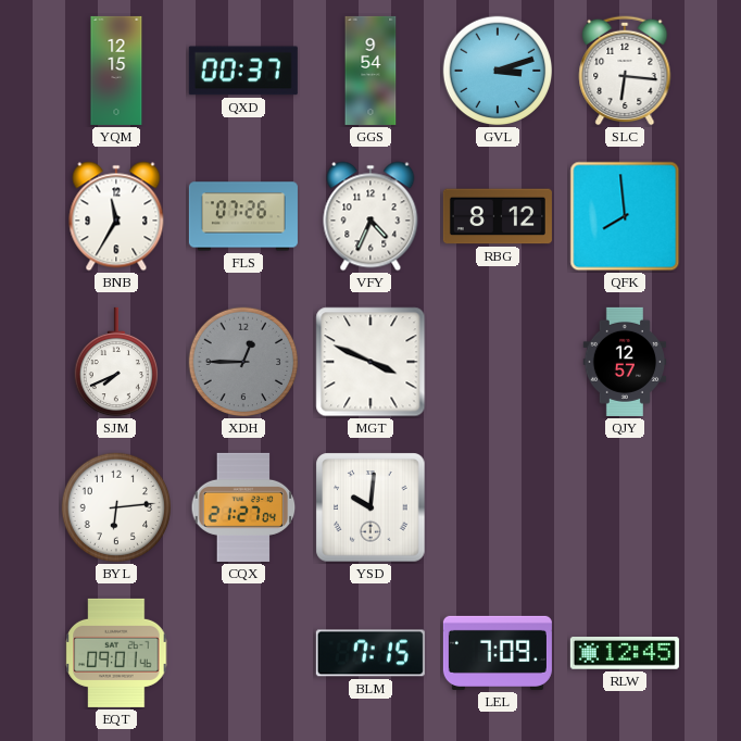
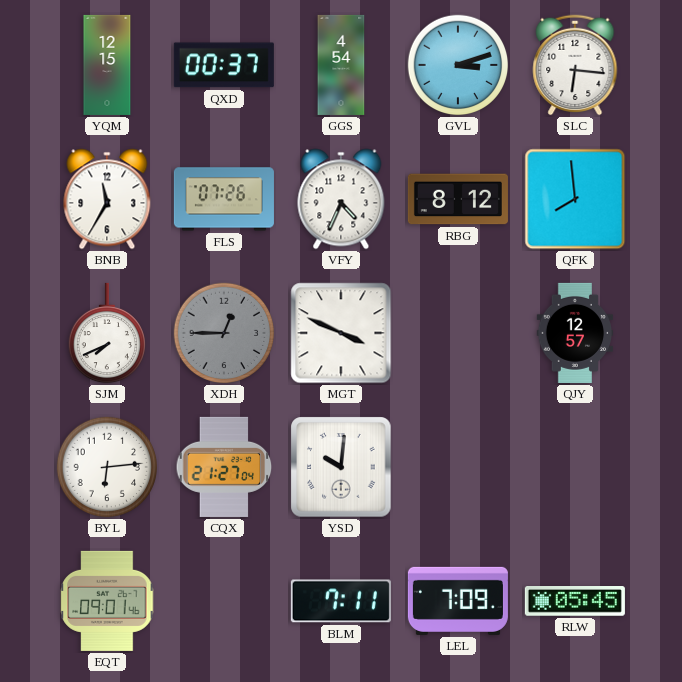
GGS: 9:54 -> 4:54 (341, 65)
BLM: 7:15 -> 7:11 (341, 601)
RLW: 12:45 -> 05:45 (575, 602)
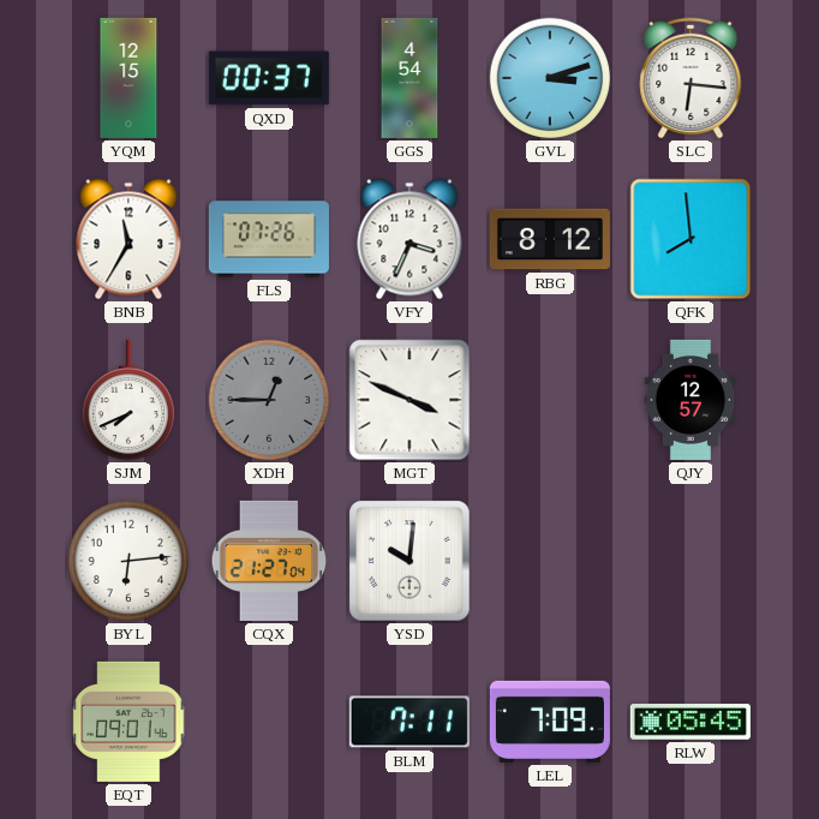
VFY: 4:34 -> 3:34 (409, 239)
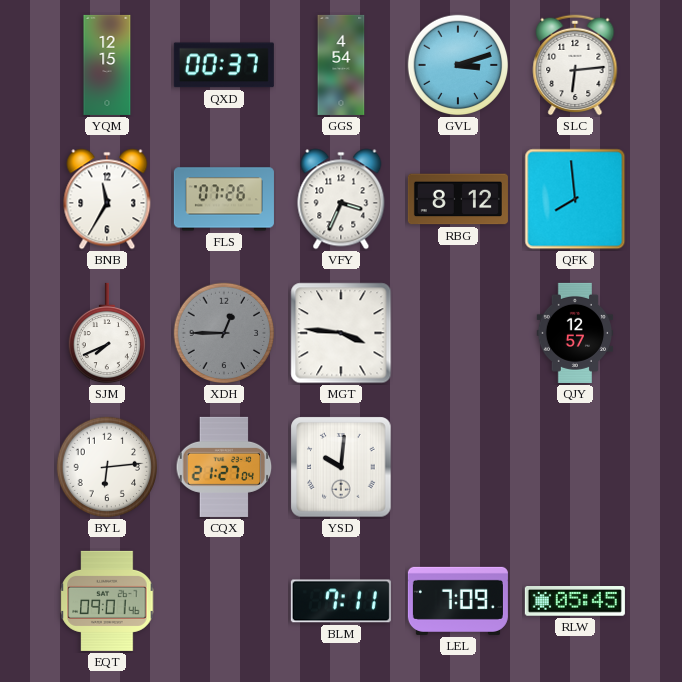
SLC: 6:16 -> 6:14 (575, 65)
MGT: 3:49 -> 3:46 (341, 333)
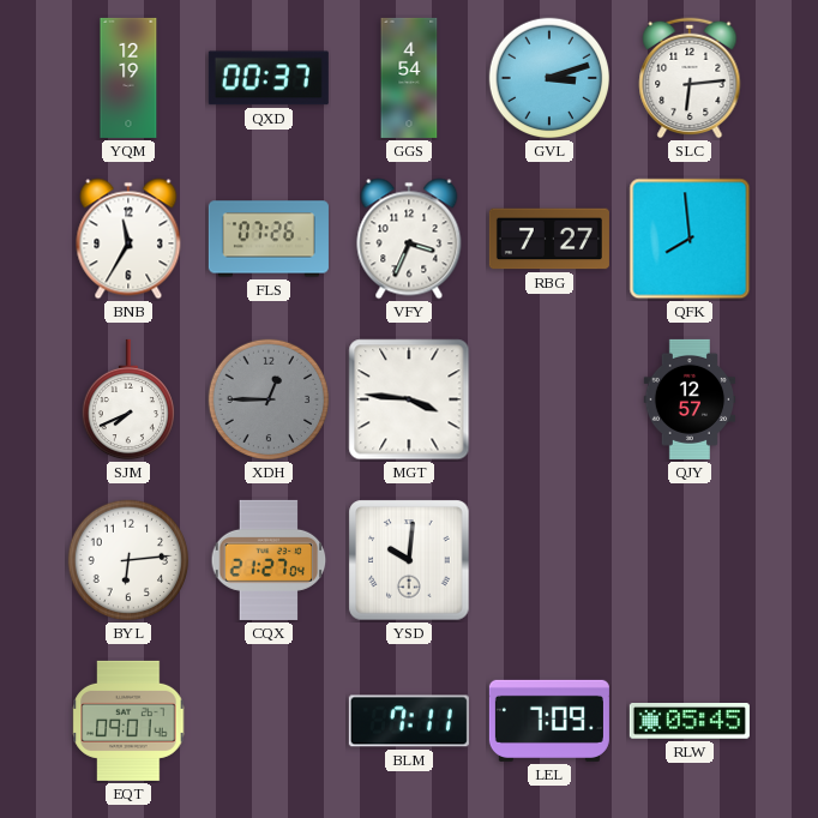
YQM: 12:15 -> 12:19 (128, 78)
RBG: 8:12 -> 7:27 (549, 239)
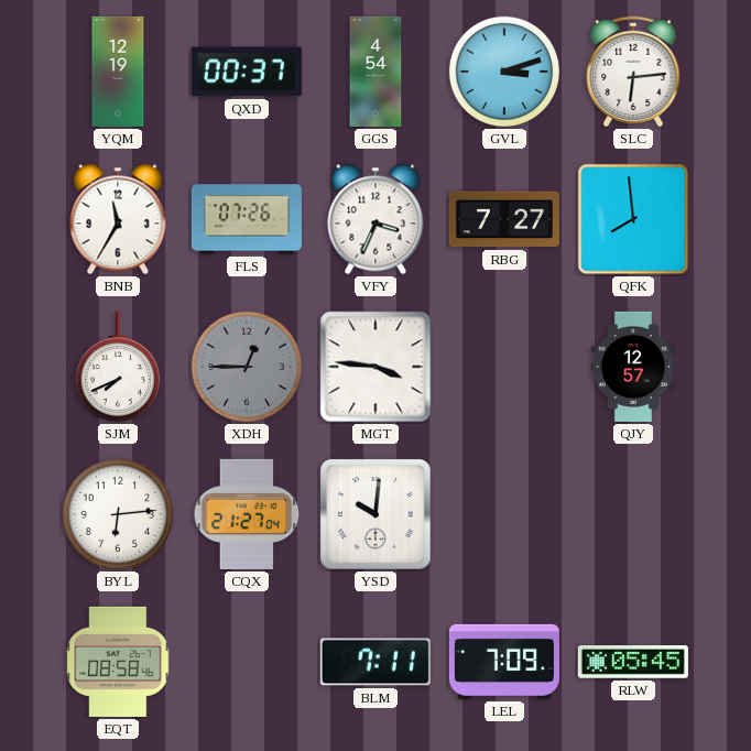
EQT: 09:01 -> 08:58 (118, 662)
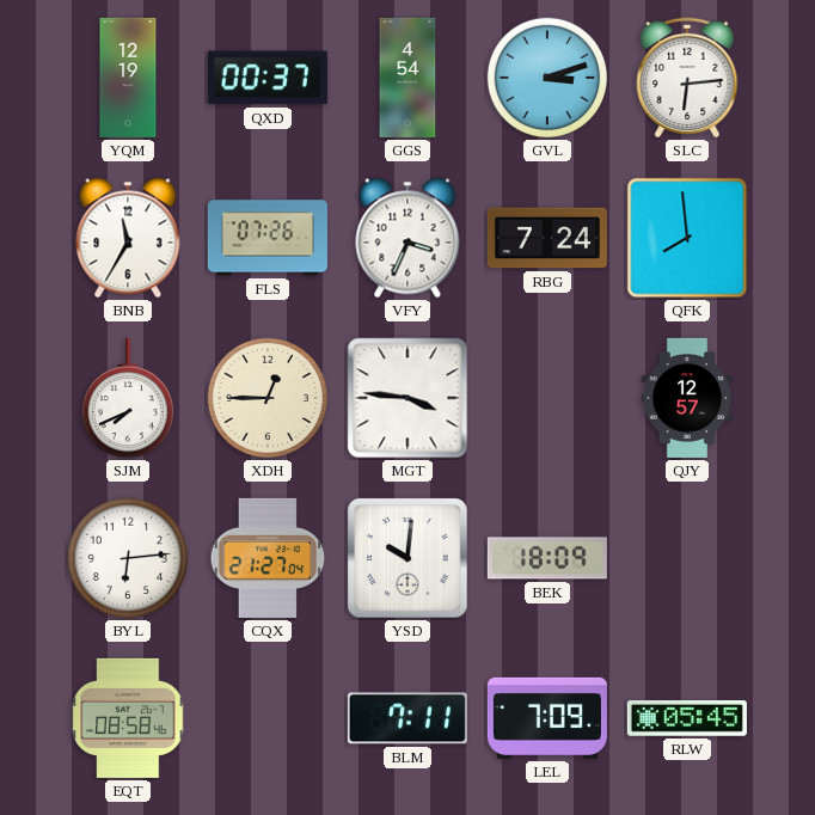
RBG: 7:27 -> 7:24 (547, 238)
XDH dial: grey -> cream (268, 398)
BEK: none -> 18:09 (547, 558)
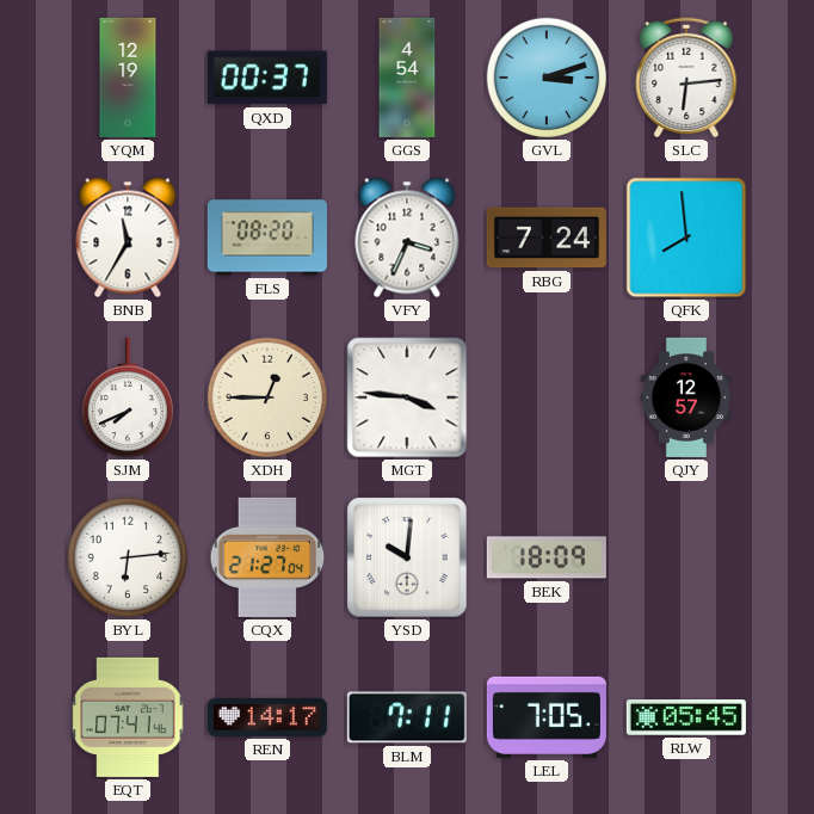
FLS: 07:26 -> 08:20 (267, 238)
EQT: 08:58 -> 07:41 (128, 717)
REN: none -> 14:17 (267, 717)
LEL: 7:09 -> 7:05 (547, 717)
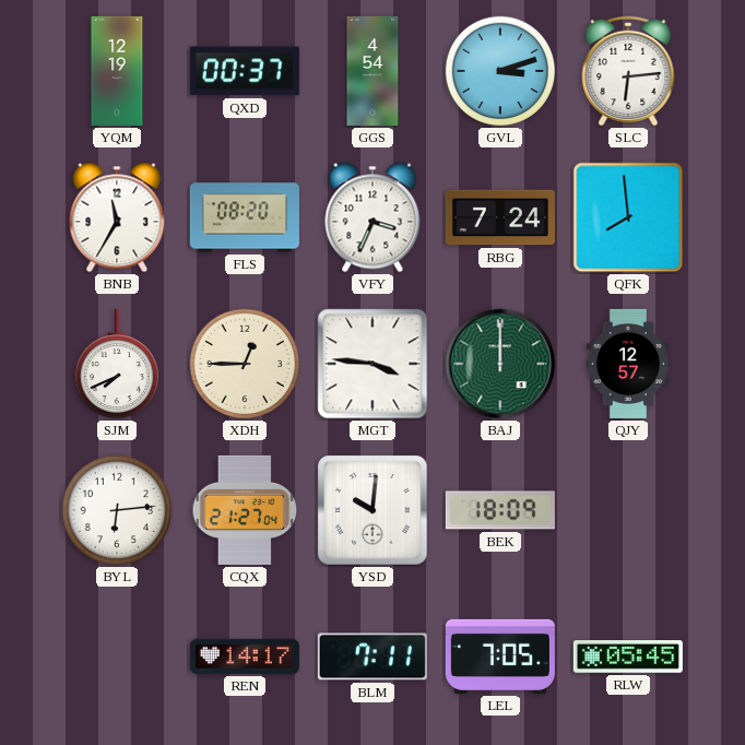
BAJ: none -> 12:00 (500, 364)
EQT: 07:41 -> none (128, 717)
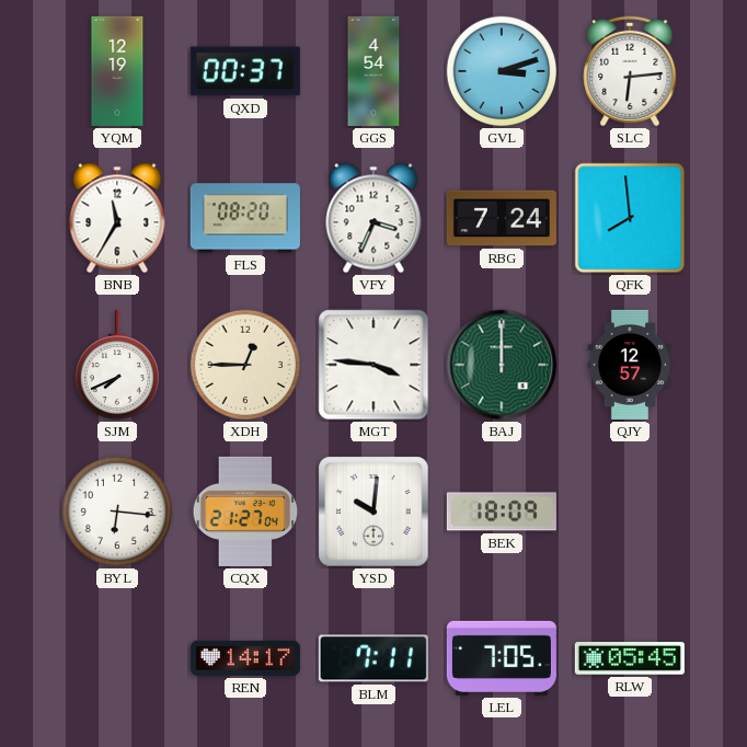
BYL: 6:14 -> 6:16 (117, 512)
